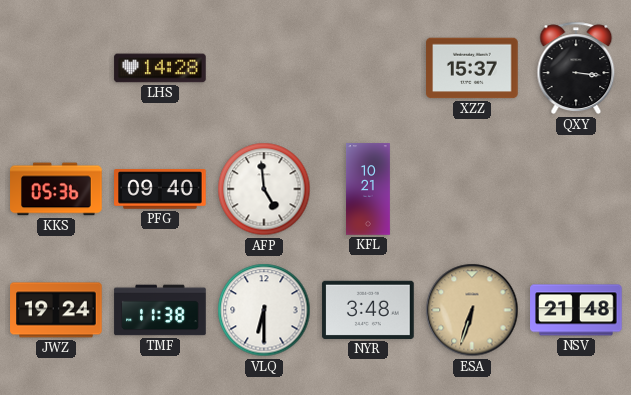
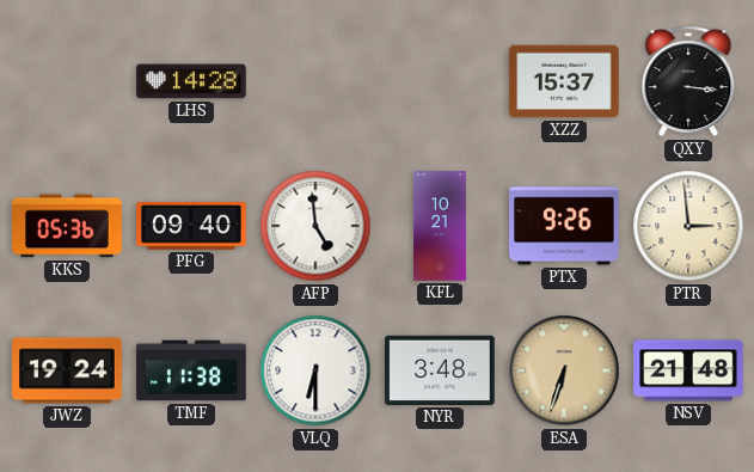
PTX: none -> 9:26 (564, 226)
PTR: none -> 2:59 (688, 226)
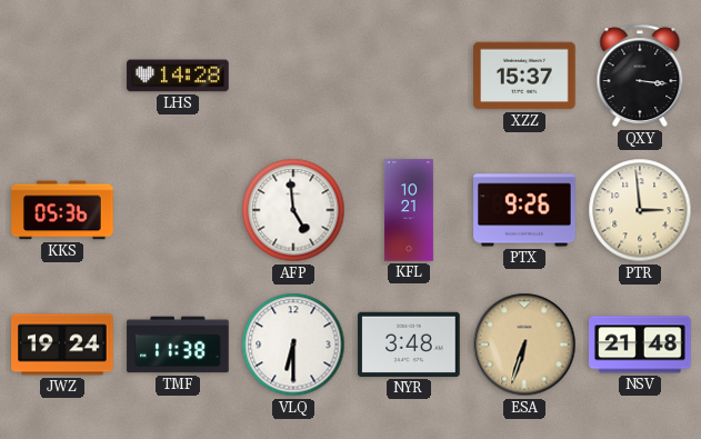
PFG: 09:40 -> none (191, 226)
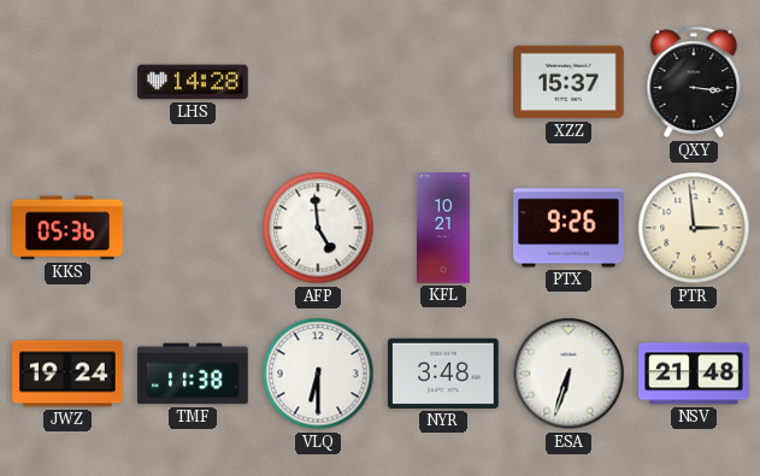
ESA dial: champagne -> white (568, 374)
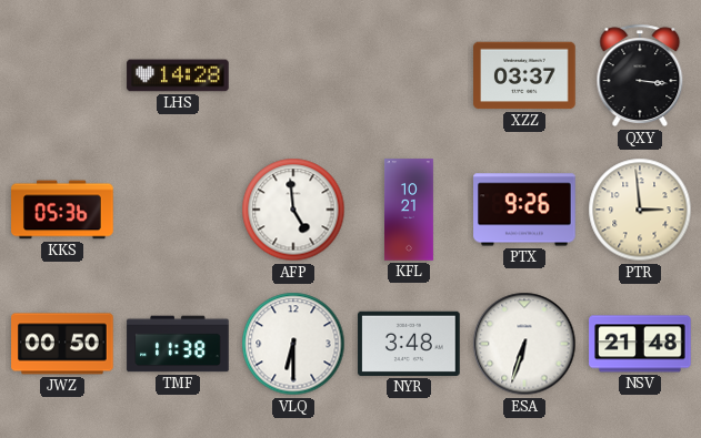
XZZ: 15:37 -> 03:37 (524, 75)
JWZ: 19:24 -> 00:50 (62, 344)
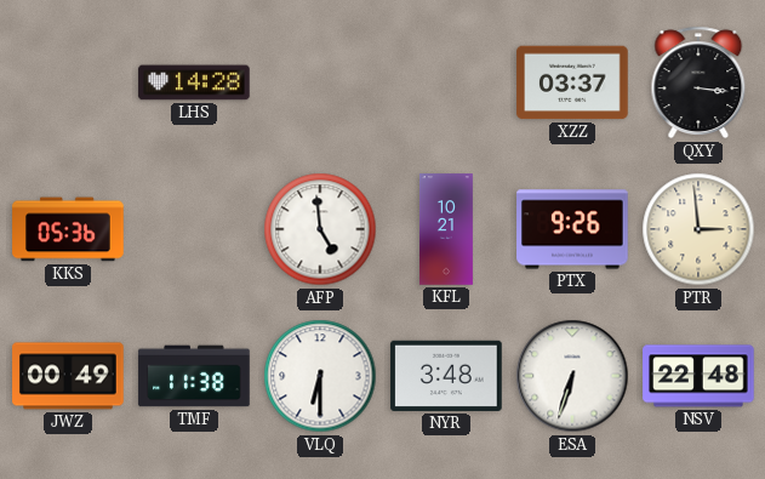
JWZ: 00:50 -> 00:49 (68, 376)
NSV: 21:48 -> 22:48 (698, 376)
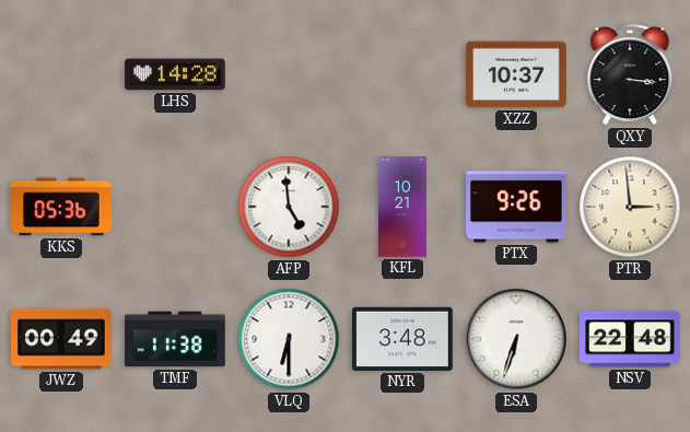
XZZ: 03:37 -> 10:37 (516, 74)
